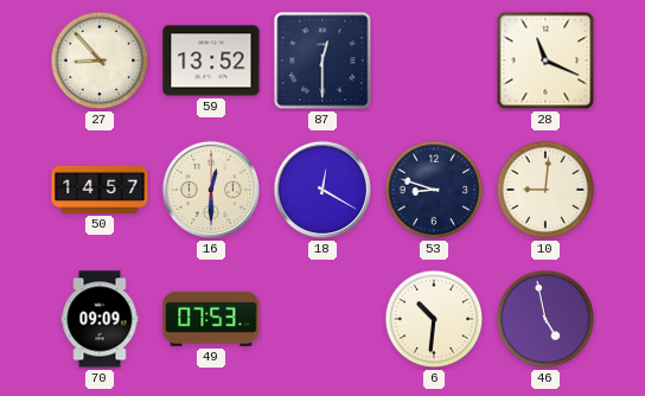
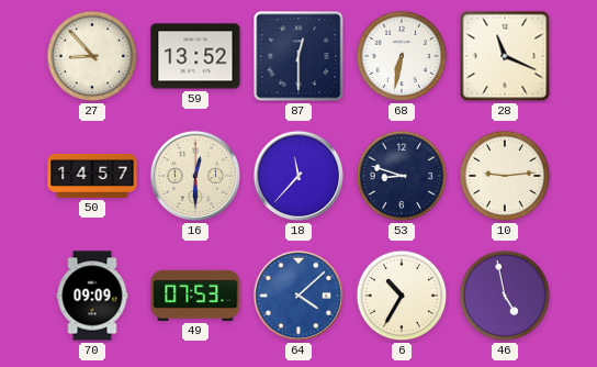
68: none -> 6:32 (402, 56)
18: 12:20 -> 11:37 (298, 176)
10: 9:01 -> 9:14 (505, 176)
64: none -> 4:08 (298, 296)
6: 10:31 -> 10:35 (402, 296)
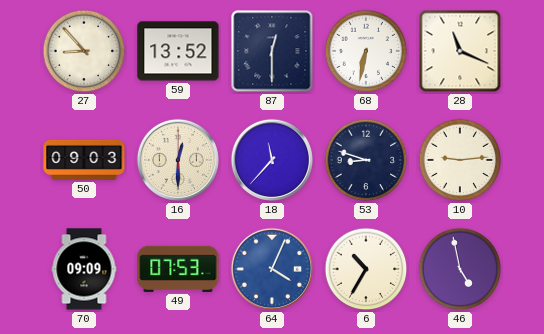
50: 14:57 -> 09:03 (84, 160)
64: 4:08 -> 4:04 (272, 269)
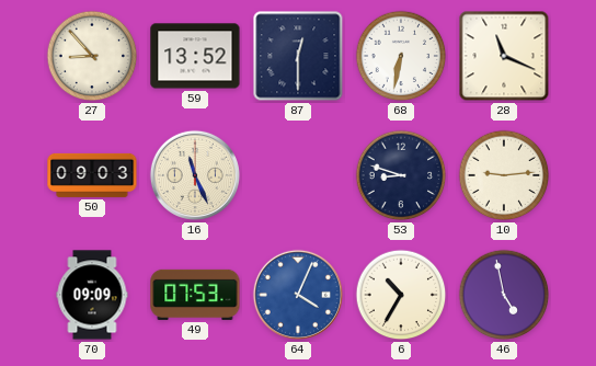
16: 12:30 -> 11:26 (195, 175)
18: 11:37 -> none (272, 160)
